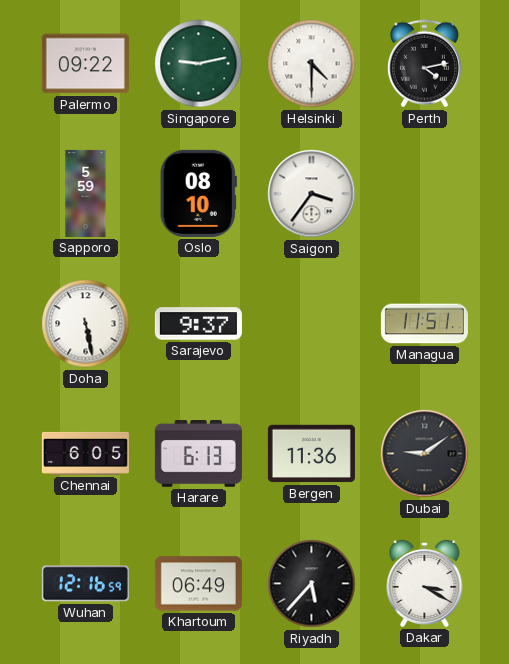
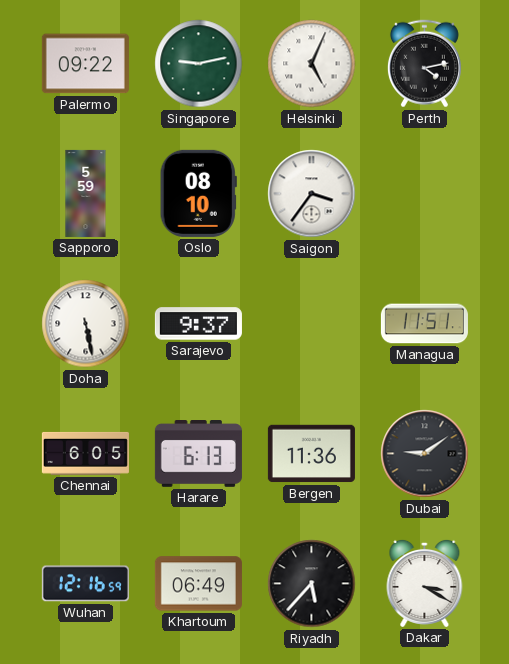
Helsinki: 4:30 -> 5:04 (312, 64)
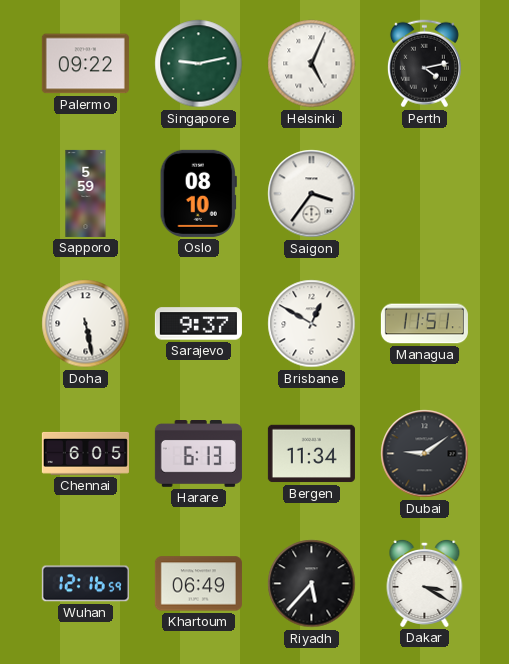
Brisbane: none -> 12:50 (312, 324)
Bergen: 11:36 -> 11:34 (311, 454)
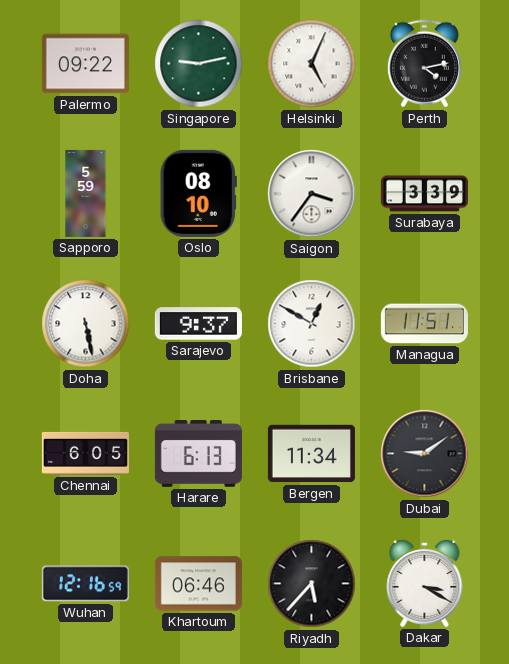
Surabaya: none -> 3:39 (424, 194)
Khartoum: 06:49 -> 06:46 (198, 584)
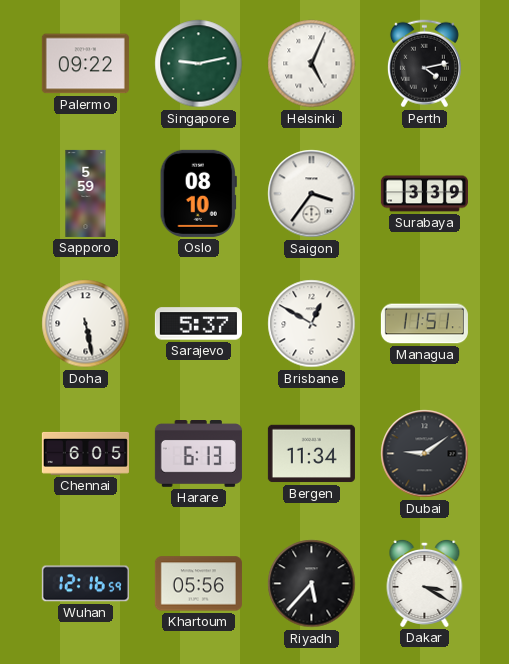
Sarajevo: 9:37 -> 5:37 (198, 324)
Khartoum: 06:46 -> 05:56 (198, 584)
